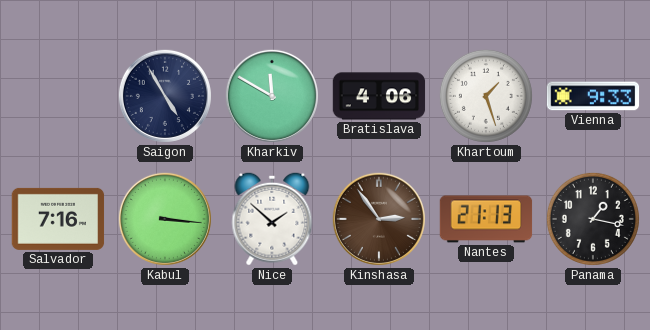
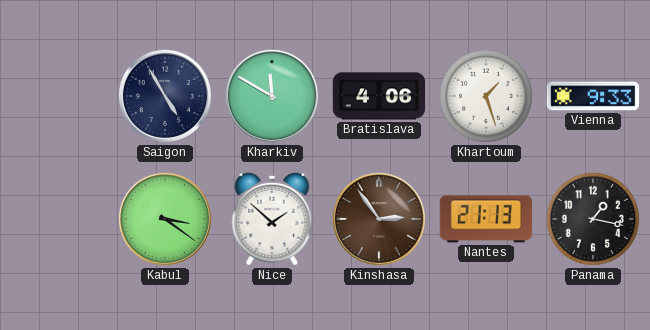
Salvador: 7:16 -> none (58, 219)
Kabul: 3:16 -> 3:21 (165, 219)
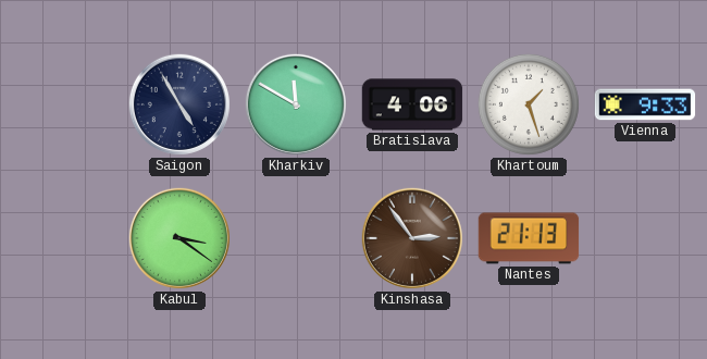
Nice: 1:52 -> none (272, 219)
Panama: 1:17 -> none (593, 219)
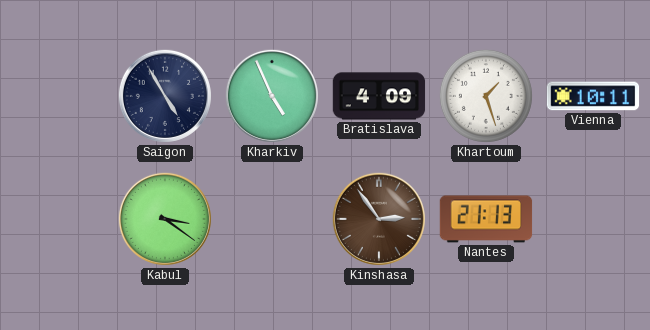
Kharkiv: 11:50 -> 4:56 (272, 96)
Bratislava: 4:06 -> 4:09 (379, 96)
Vienna: 9:33 -> 10:11 (593, 96)
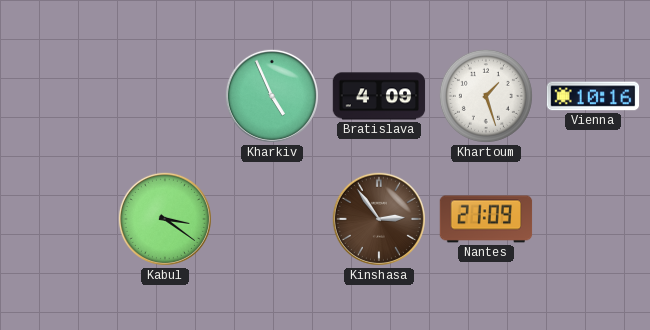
Saigon: 4:55 -> none (165, 96)
Vienna: 10:11 -> 10:16 (593, 96)
Nantes: 21:13 -> 21:09 (486, 219)
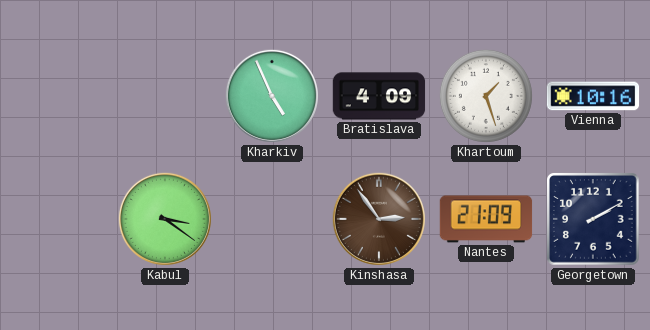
Georgetown: none -> 2:10 (594, 220)
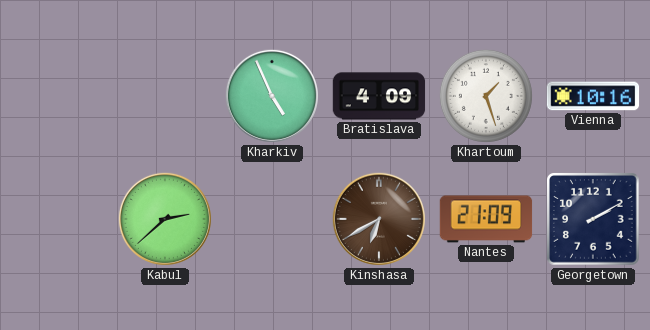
Kabul: 3:21 -> 2:38 (165, 219)
Kinshasa: 2:54 -> 6:40 (379, 219)
